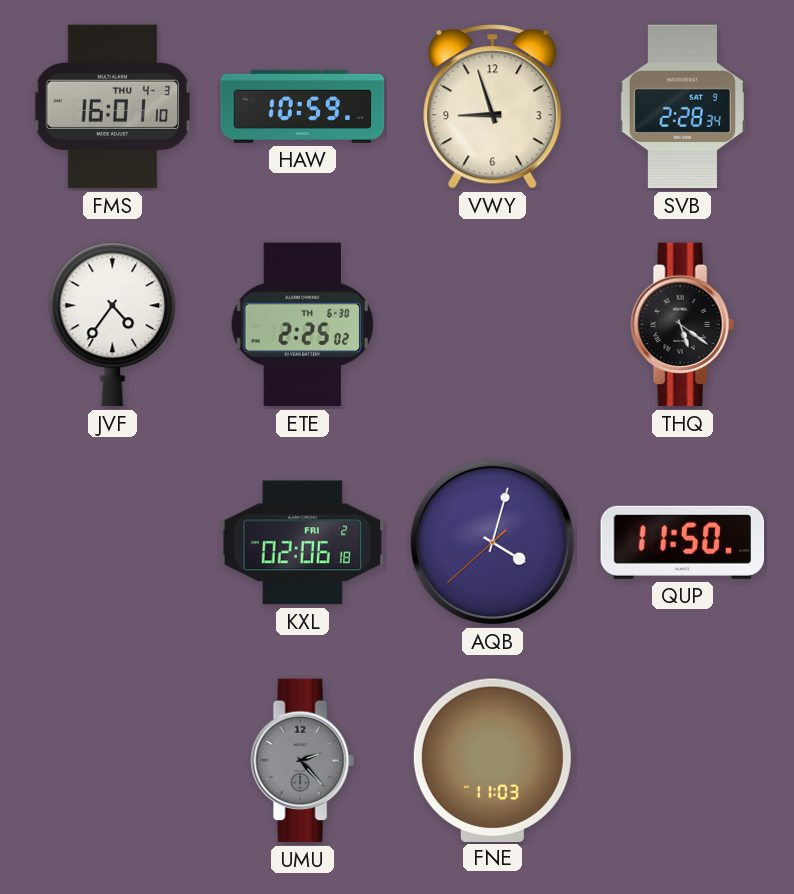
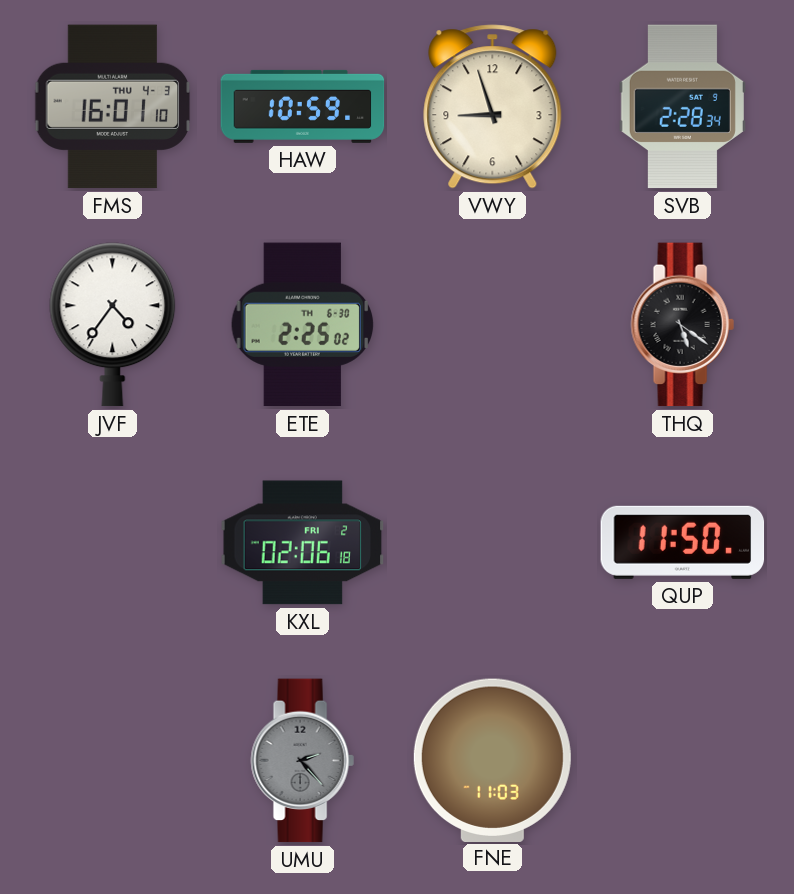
AQB: 4:02 -> none (492, 542)
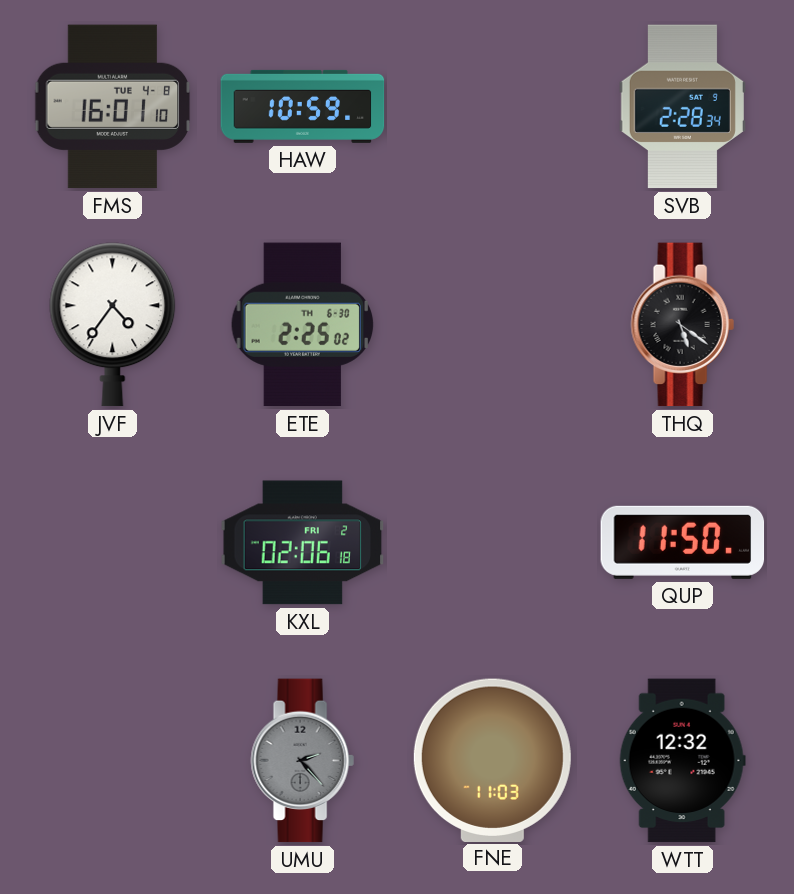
FMS date: THU 4-3 -> TUE 4-8 (113, 107)
VWY: 8:57 -> none (493, 107)
WTT: none -> 12:32 (682, 761)
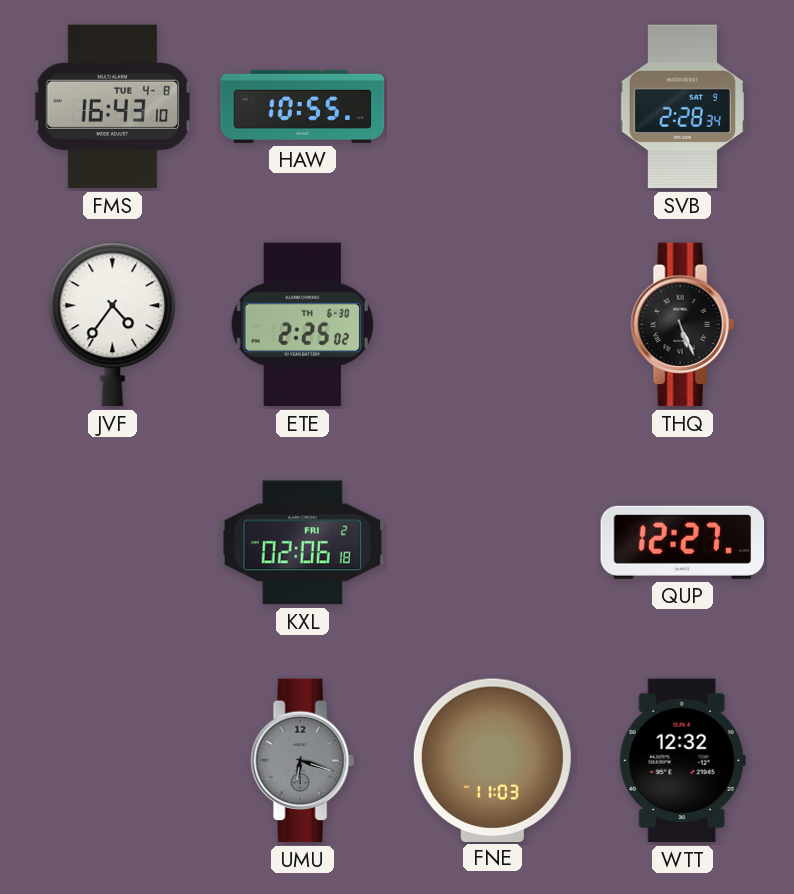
FMS: 16:01 -> 16:43 (113, 107)
HAW: 10:59 -> 10:55 (303, 106)
THQ: 5:21 -> 5:26 (682, 325)
QUP: 11:50 -> 12:27 (683, 542)
UMU: 2:23 -> 6:18 (302, 761)
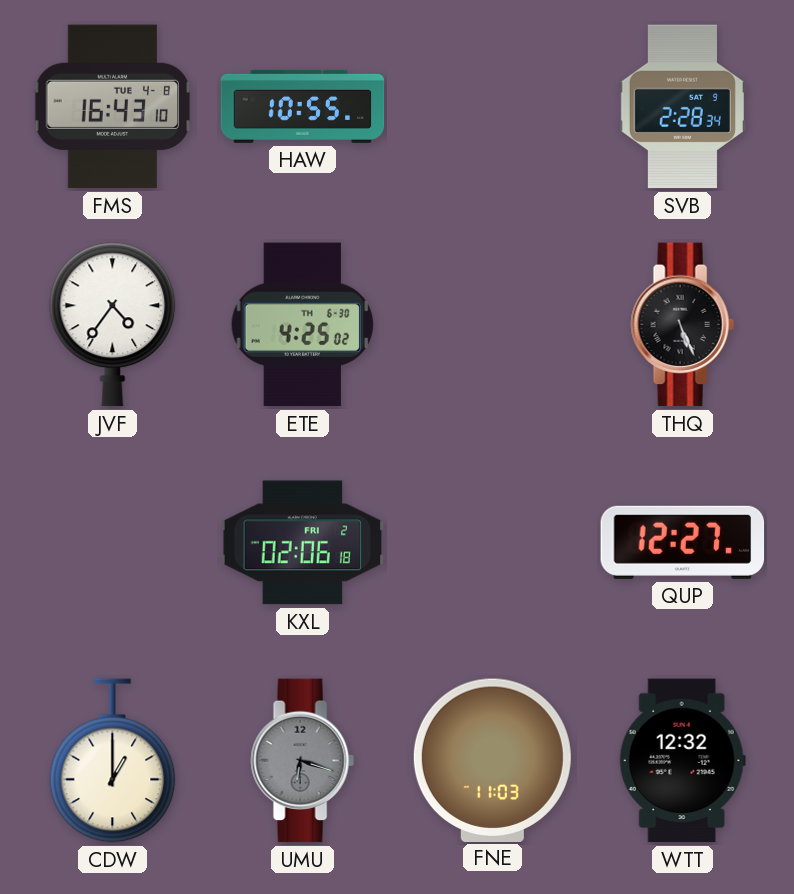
ETE: 2:25 -> 4:25 (303, 325)
CDW: none -> 1:00 (113, 761)
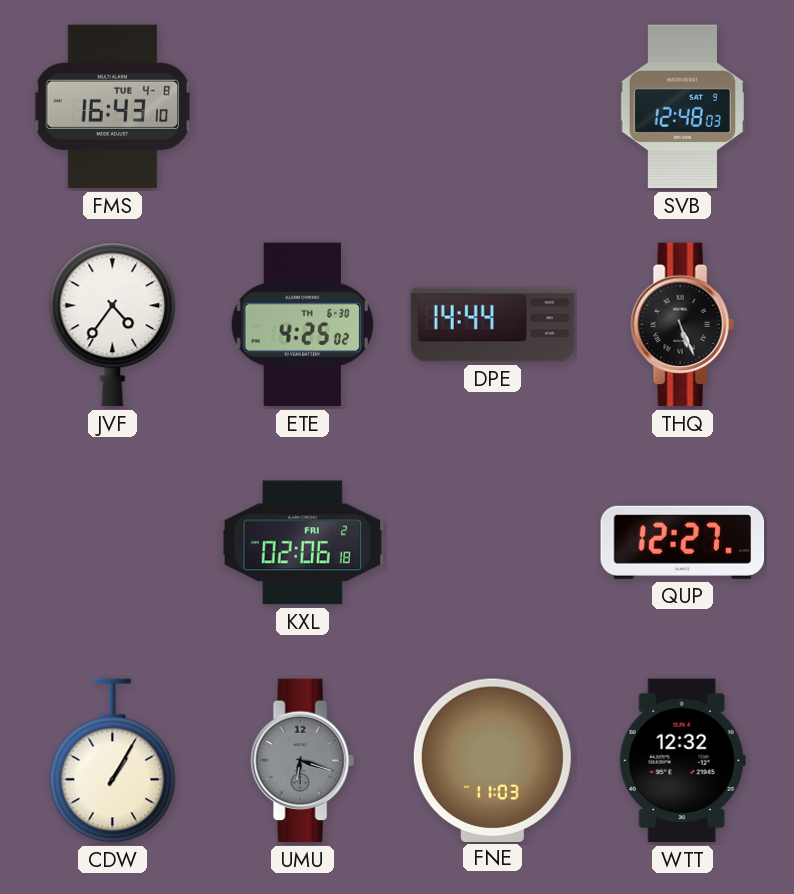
HAW: 10:55 -> none (303, 106)
SVB: 2:28 -> 12:48 (682, 107)
DPE: none -> 14:44 (493, 325)
CDW: 1:00 -> 1:05 (113, 761)
